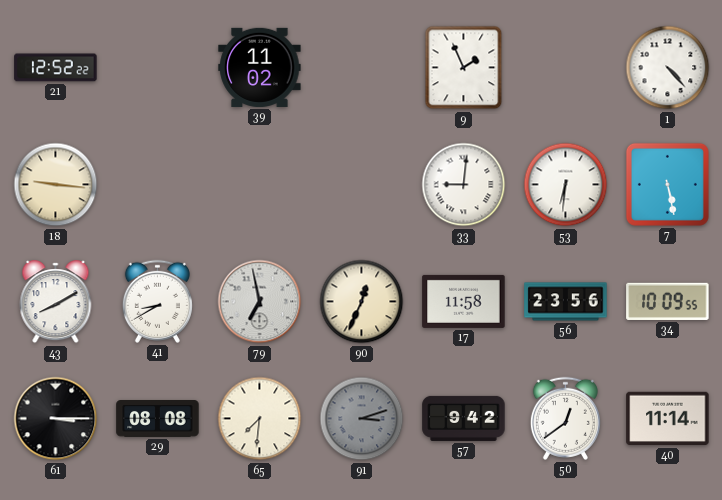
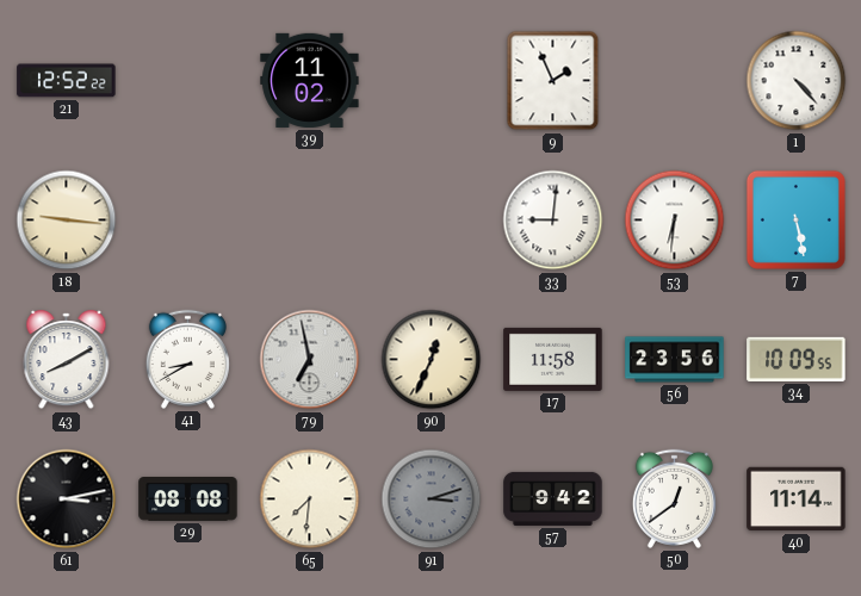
61: 3:15 -> 3:13 (67, 499)
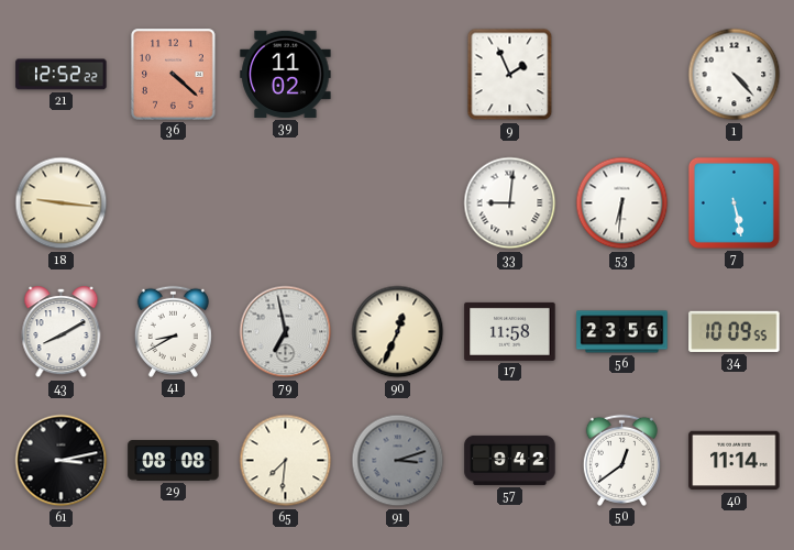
36: none -> 4:22 (174, 75)
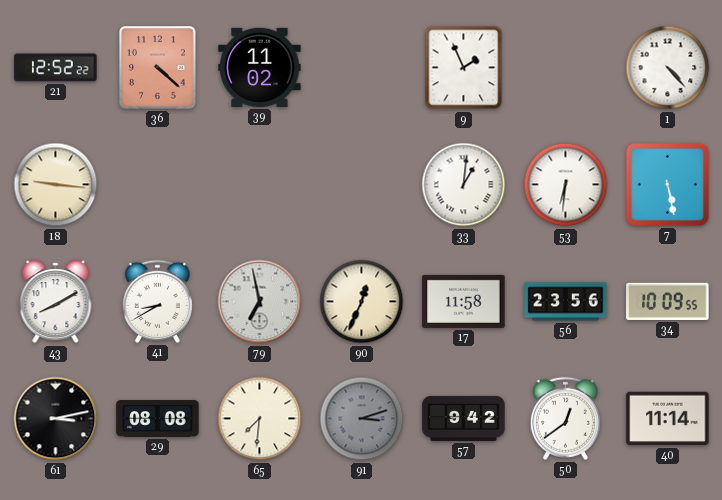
33: 9:01 -> 1:01 (464, 185)
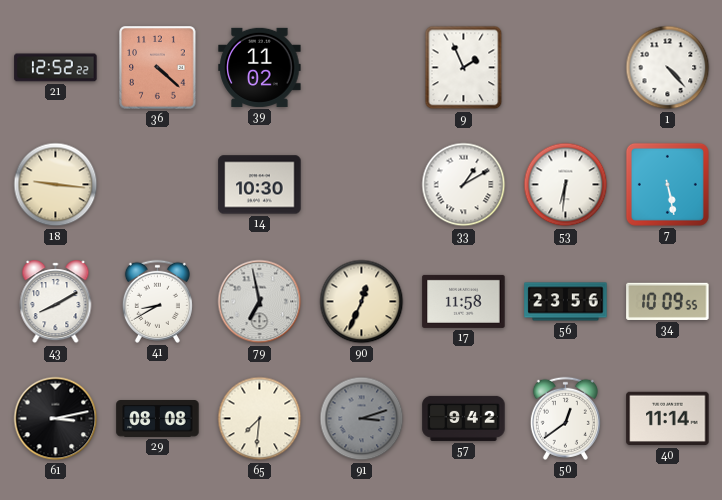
14: none -> 10:30 (260, 185)
33: 1:01 -> 1:10 (464, 185)
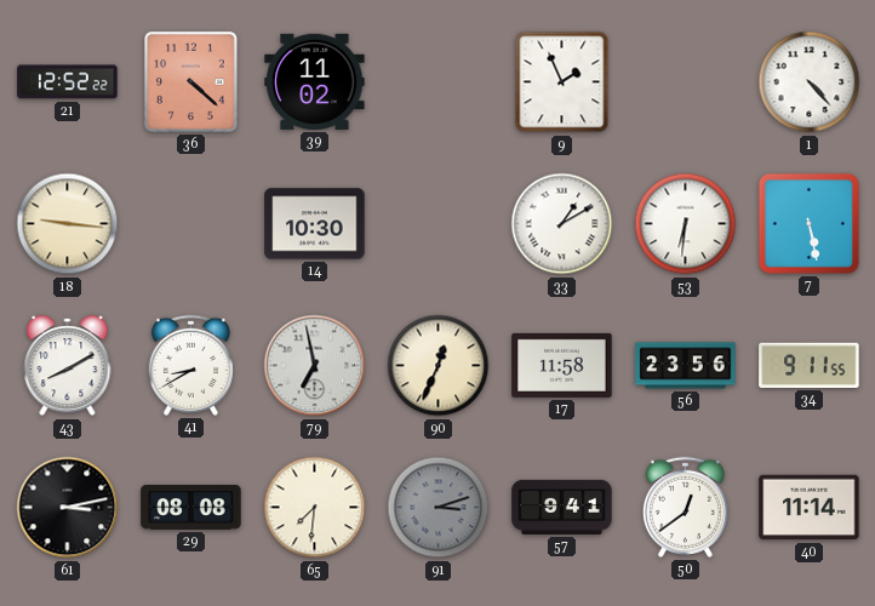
34: 10:09 -> 9:11 (810, 365)
57: 9:42 -> 9:41 (562, 507)
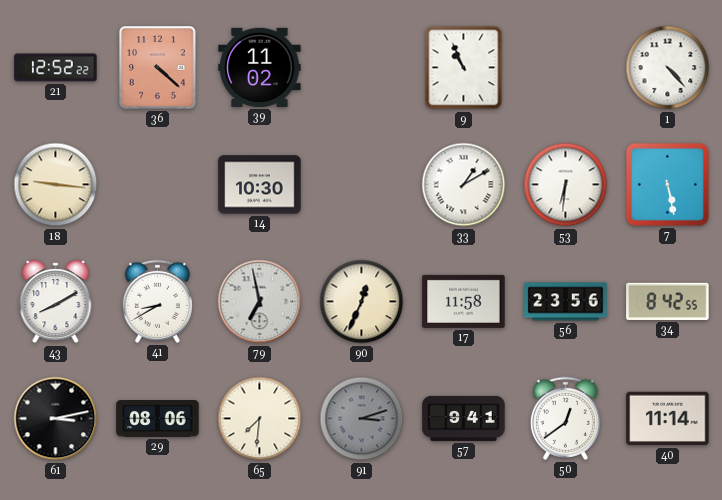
9: 1:56 -> 10:56 (464, 68)
34: 9:11 -> 8:42 (668, 301)
29: 08:08 -> 08:06 (158, 419)
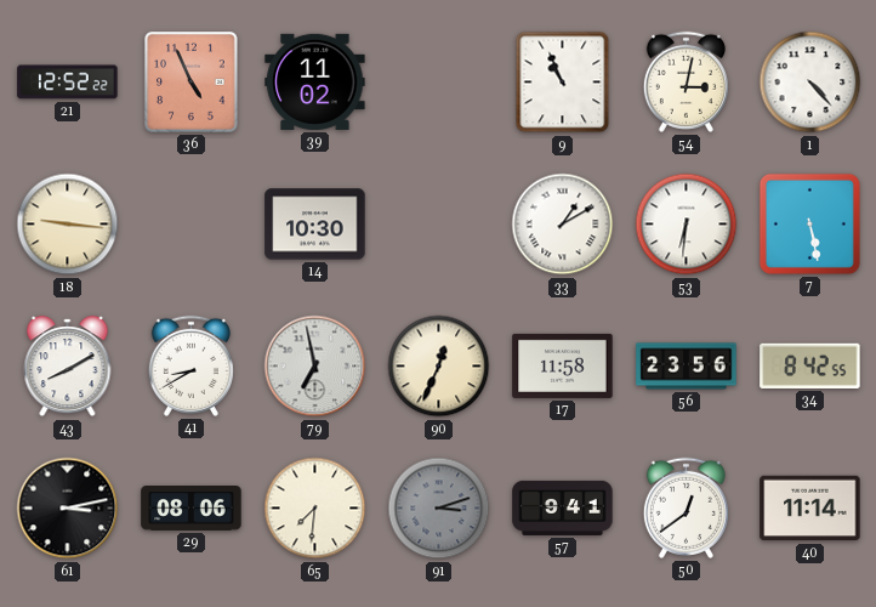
36: 4:22 -> 4:56 (192, 83)
54: none -> 3:02 (686, 81)
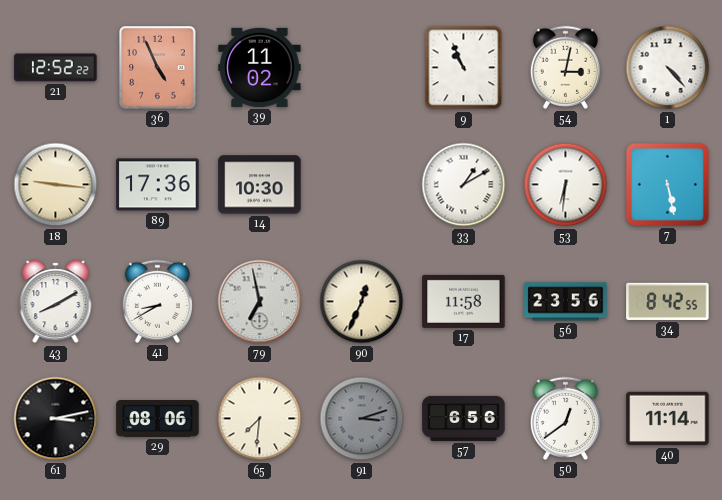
89: none -> 17:36 (158, 185)
57: 9:41 -> 6:56 (464, 418)
